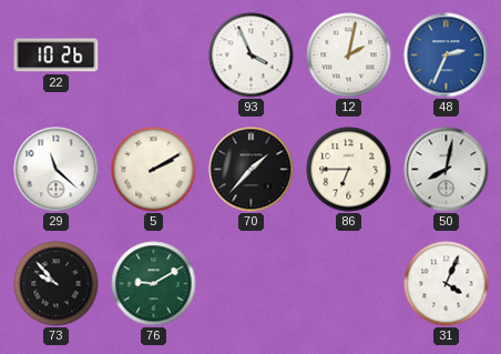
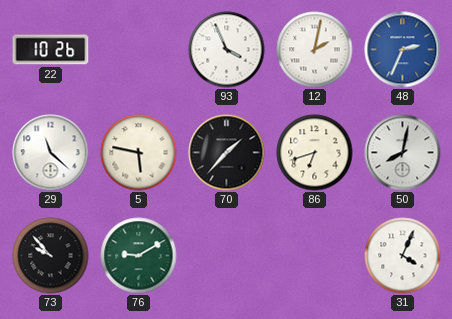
5: 2:10 -> 5:47 (139, 153)
86: 6:45 -> 6:42 (315, 153)
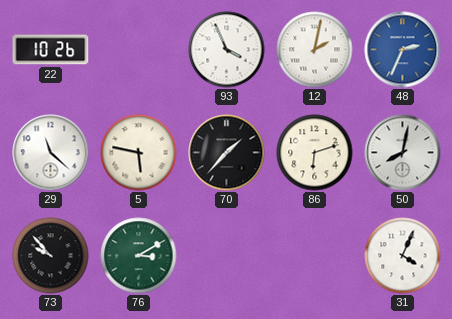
86: 6:42 -> 6:12 (315, 153)
76: 9:10 -> 3:10 (139, 256)
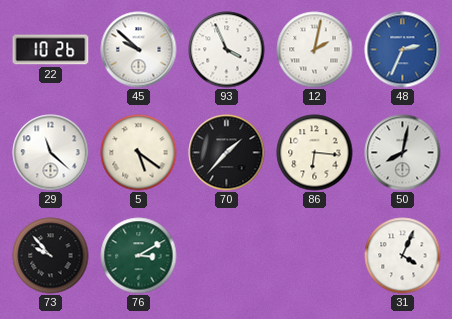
45: none -> 9:52 (139, 50)
5: 5:47 -> 5:21 (139, 153)
86: 6:12 -> 6:16 (315, 153)
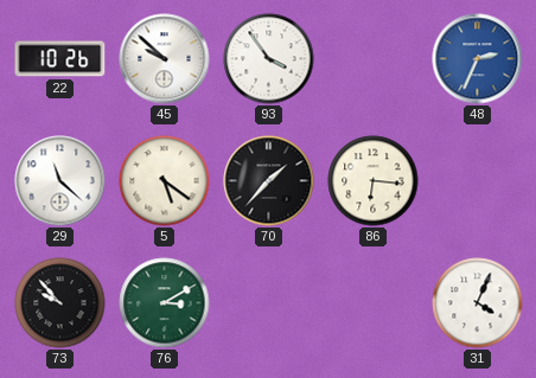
93: 3:56 -> 3:54 (269, 59)
12: 2:02 -> none (315, 50)
50: 8:02 -> none (403, 153)
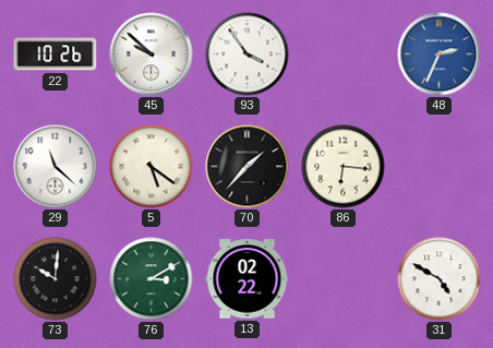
73: 9:53 -> 10:01 (56, 279)
13: none -> 02:22 (248, 279)
31: 4:04 -> 4:50 (440, 279)
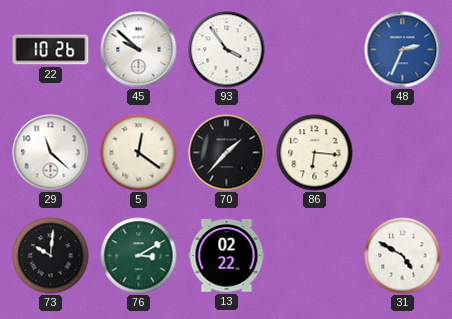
5: 5:21 -> 12:21 (139, 153)
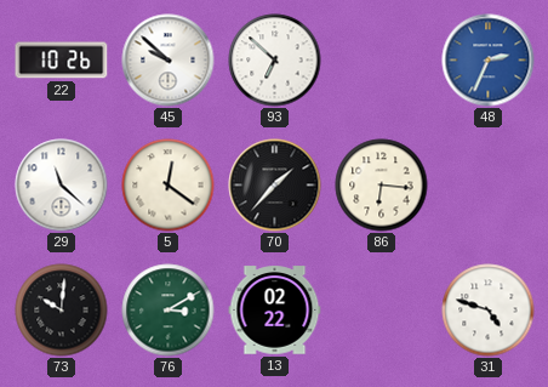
93: 3:54 -> 6:52 (275, 61)
31: 4:50 -> 4:48 (489, 311)
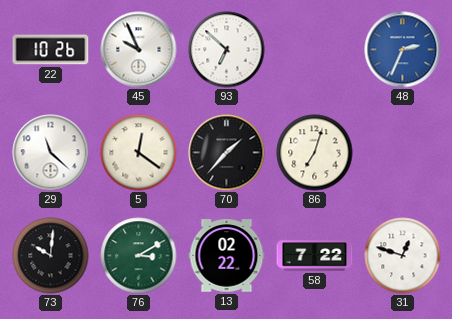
45: 9:52 -> 9:56 (139, 50)
86: 6:16 -> 7:03 (315, 153)
58: none -> 7:22 (315, 256)
31: 4:48 -> 12:48 (403, 256)
